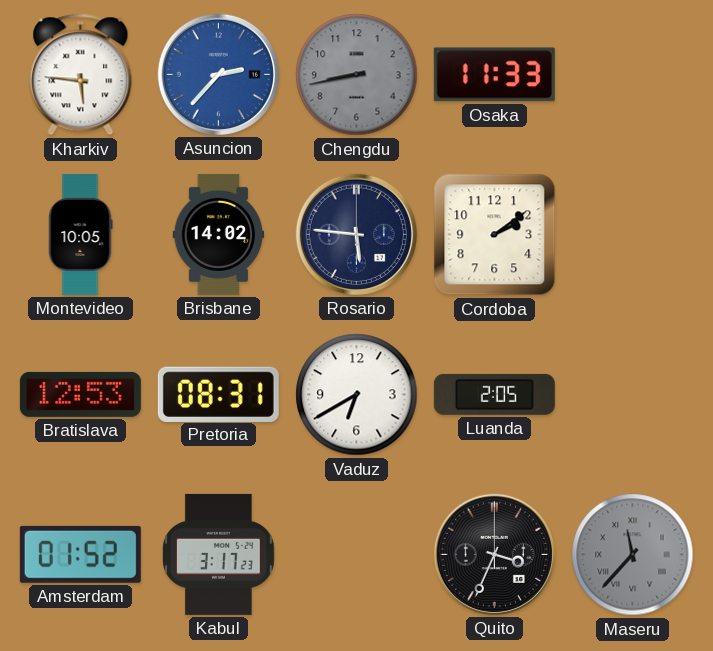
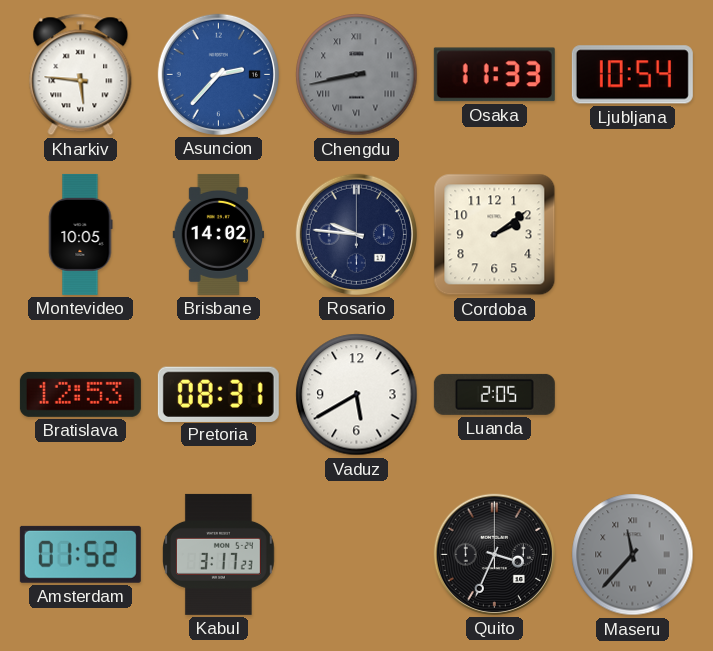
Chengdu numerals: Arabic -> Roman (357, 75)
Ljubljana: none -> 10:54 (632, 75)
Rosario: 5:46 -> 9:46 (356, 234)
Vaduz: 6:40 -> 5:40 (357, 395)
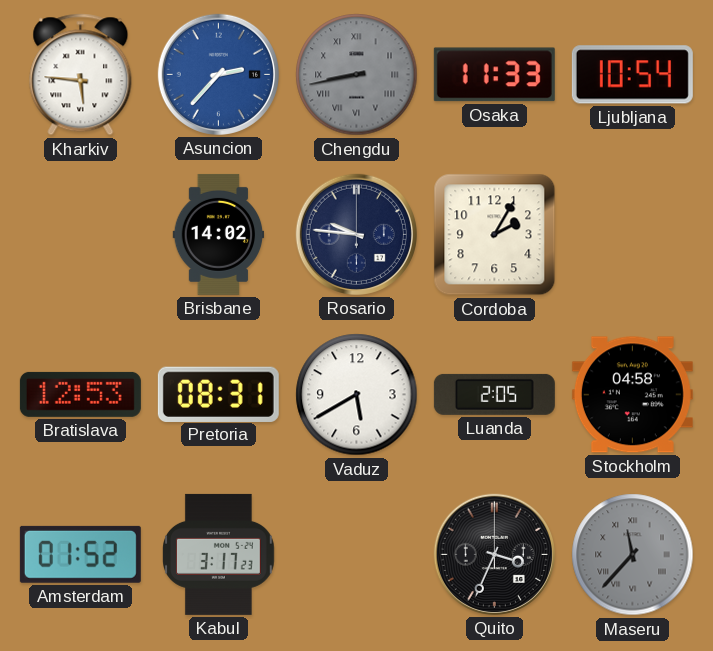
Montevideo: 10:05 -> none (80, 234)
Cordoba: 2:09 -> 2:05 (495, 235)
Stockholm: none -> 04:58 (632, 395)
